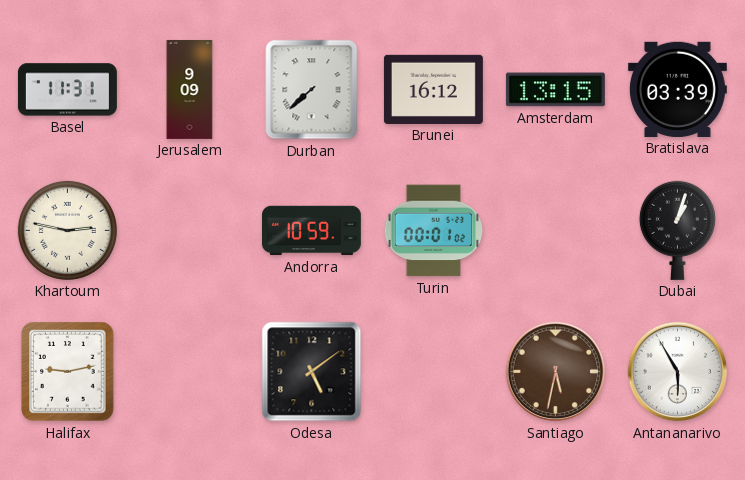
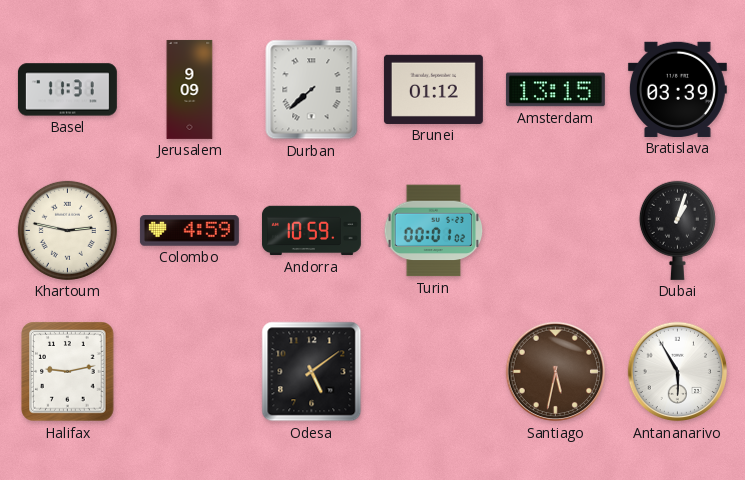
Brunei: 16:12 -> 01:12 (433, 89)
Colombo: none -> 4:59 (189, 231)
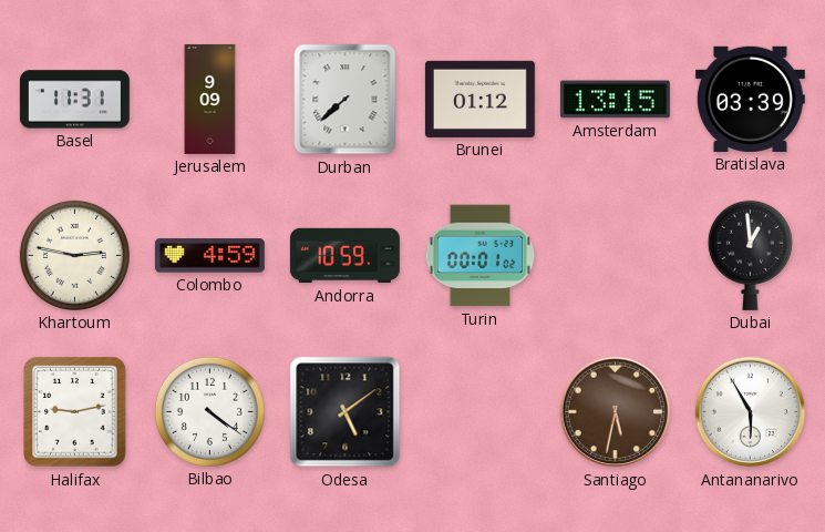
Dubai: 1:03 -> 12:59 (750, 255)
Bilbao: none -> 4:21 (209, 411)
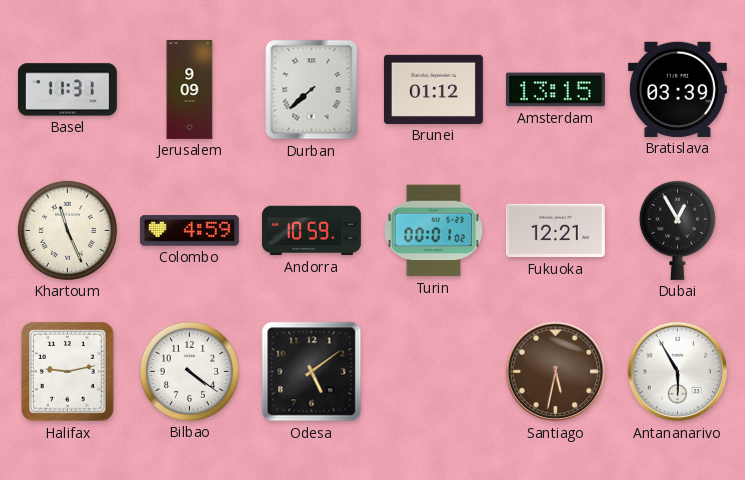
Khartoum: 2:47 -> 11:26 (67, 230)
Fukuoka: none -> 12:21 (555, 231)
Dubai: 12:59 -> 12:55 (677, 230)
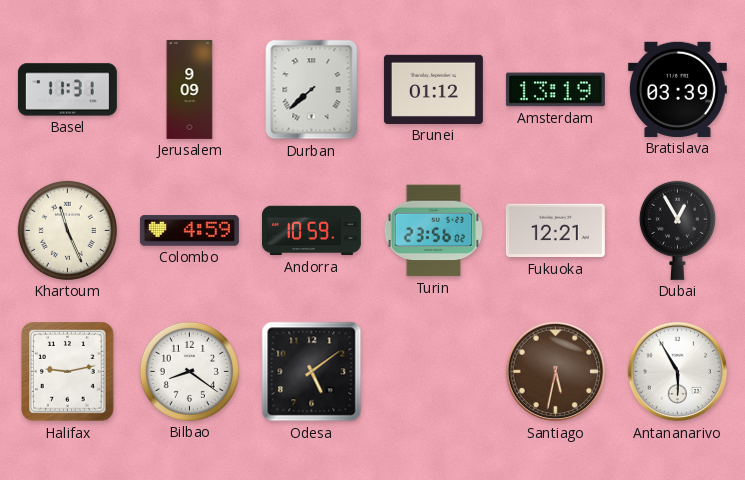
Amsterdam: 13:15 -> 13:19 (555, 90)
Turin: 00:01 -> 23:56 (434, 231)
Bilbao: 4:21 -> 8:21 (189, 371)
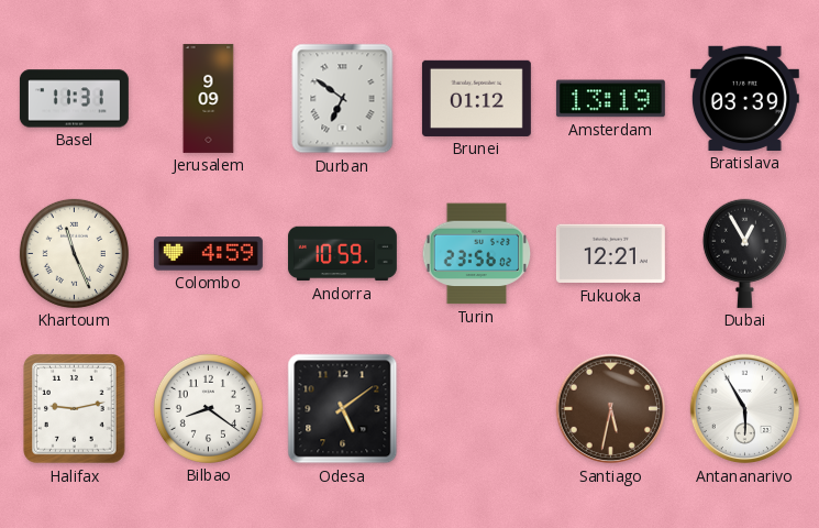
Durban: 7:38 -> 6:51 (343, 99)
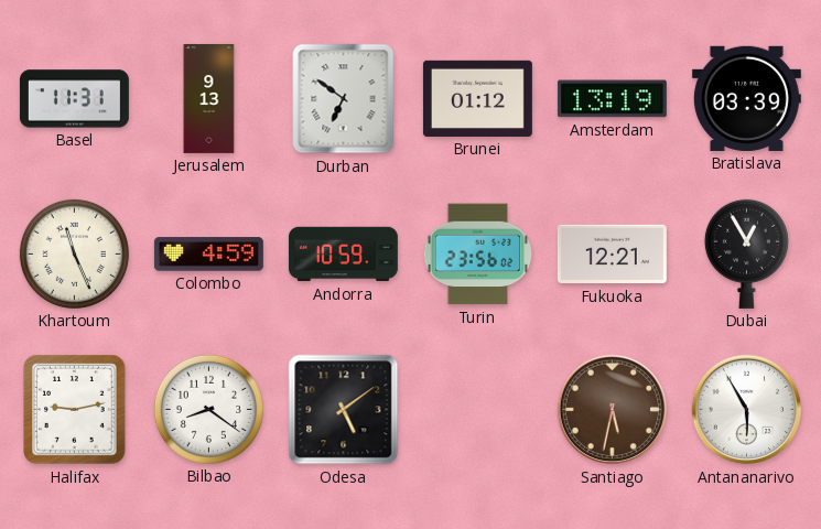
Jerusalem: 9:09 -> 9:13 (209, 98)
